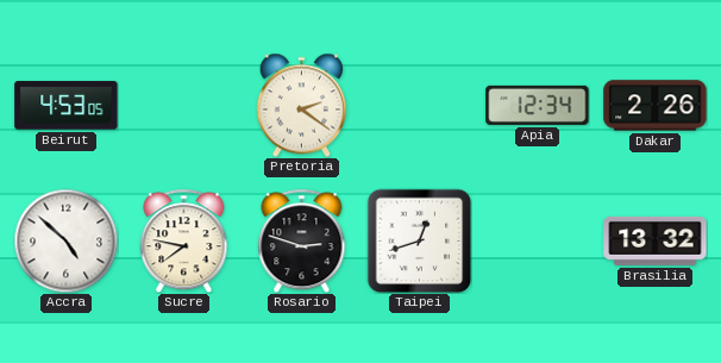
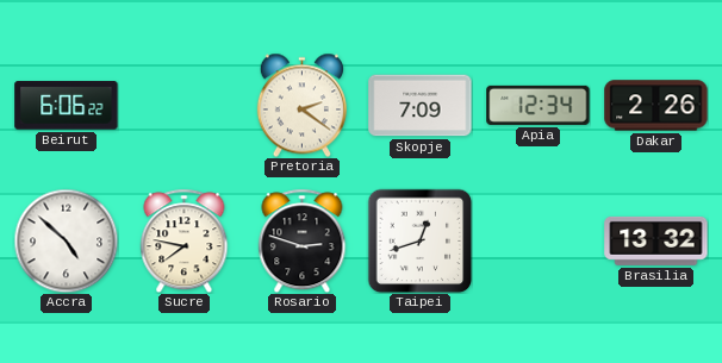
Beirut: 4:53 -> 6:06 (67, 106)
Skopje: none -> 7:09 (421, 106)
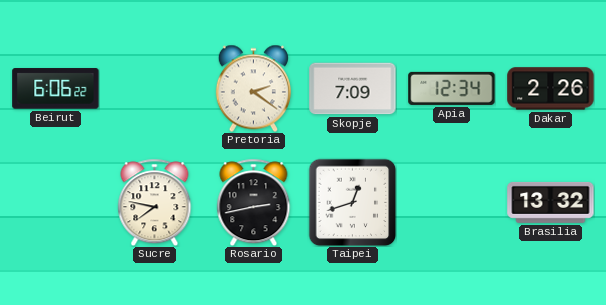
Accra: 4:52 -> none (66, 240)
Rosario: 2:48 -> 2:43 (254, 202)
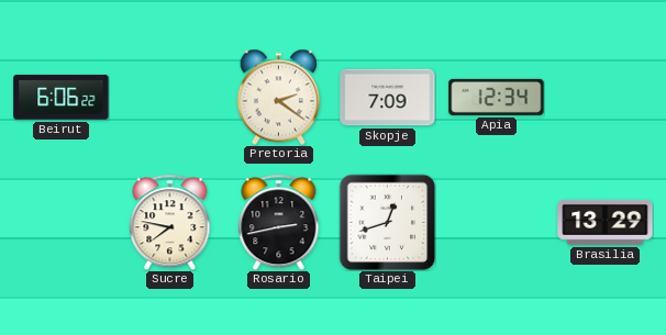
Dakar: 2:26 -> none (551, 89)
Brasilia: 13:32 -> 13:29 (606, 222)
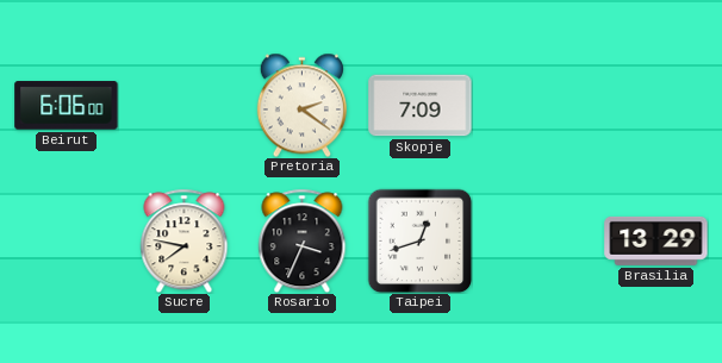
Beirut: 6:06:22 -> 6:06:00 (67, 106)
Apia: 12:34 -> none (497, 97)
Rosario: 2:43 -> 3:34 (303, 240)
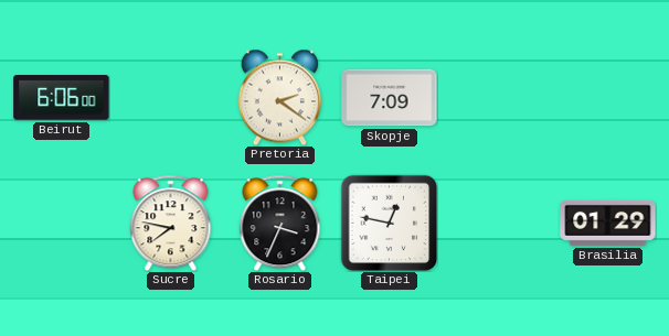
Taipei: 12:42 -> 12:47 (389, 223)
Brasilia: 13:29 -> 01:29 (608, 223)
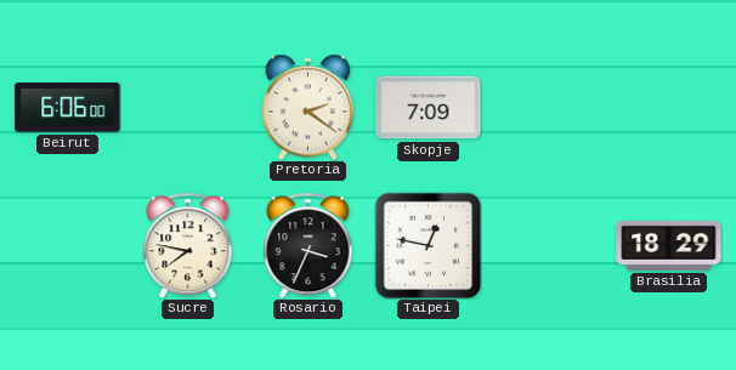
Brasilia: 01:29 -> 18:29 (669, 245)
